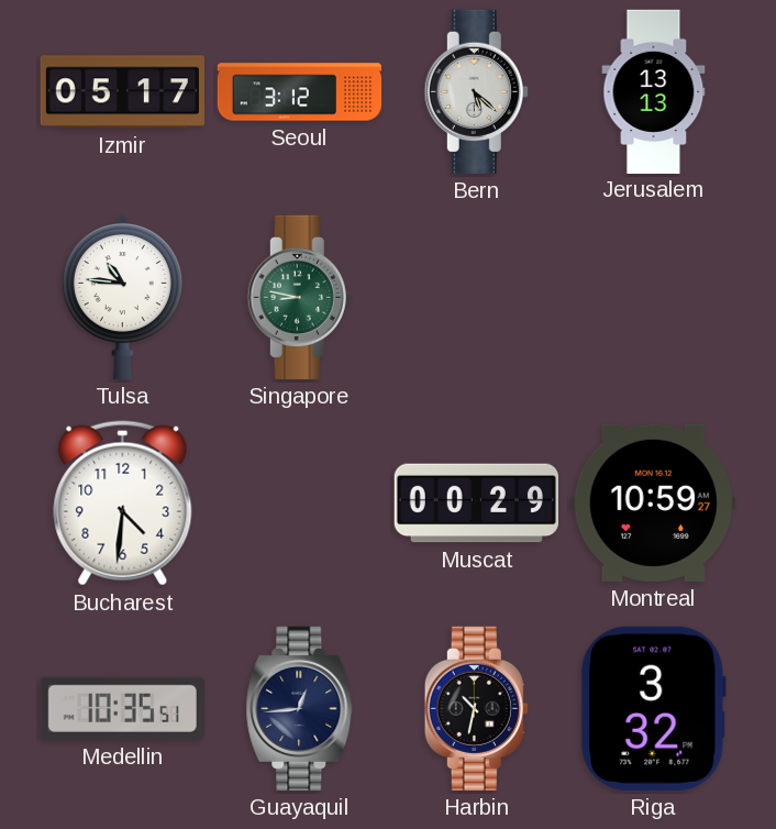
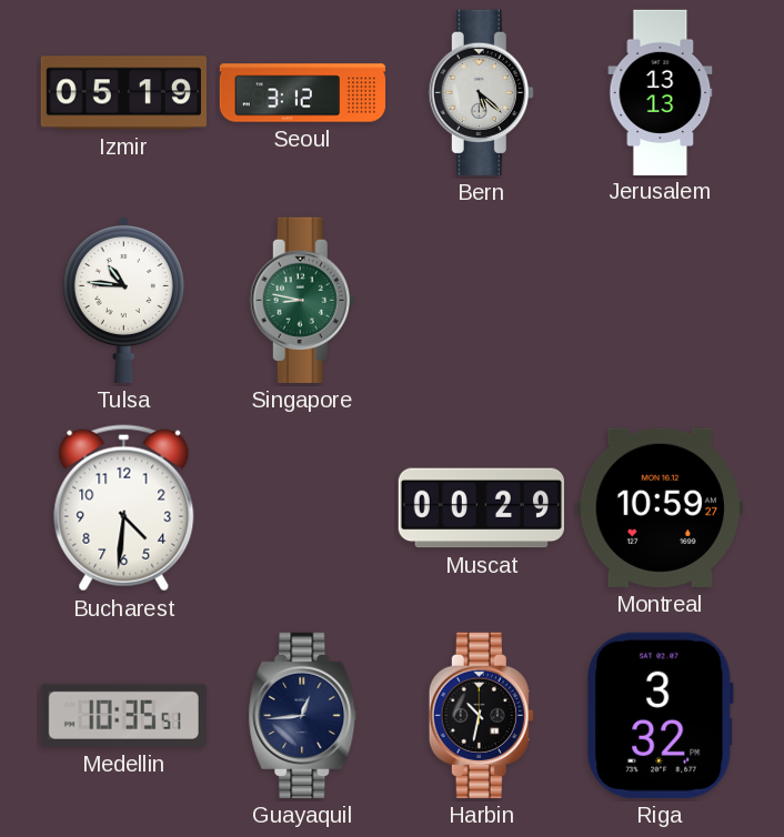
Izmir: 05:17 -> 05:19 (123, 93)
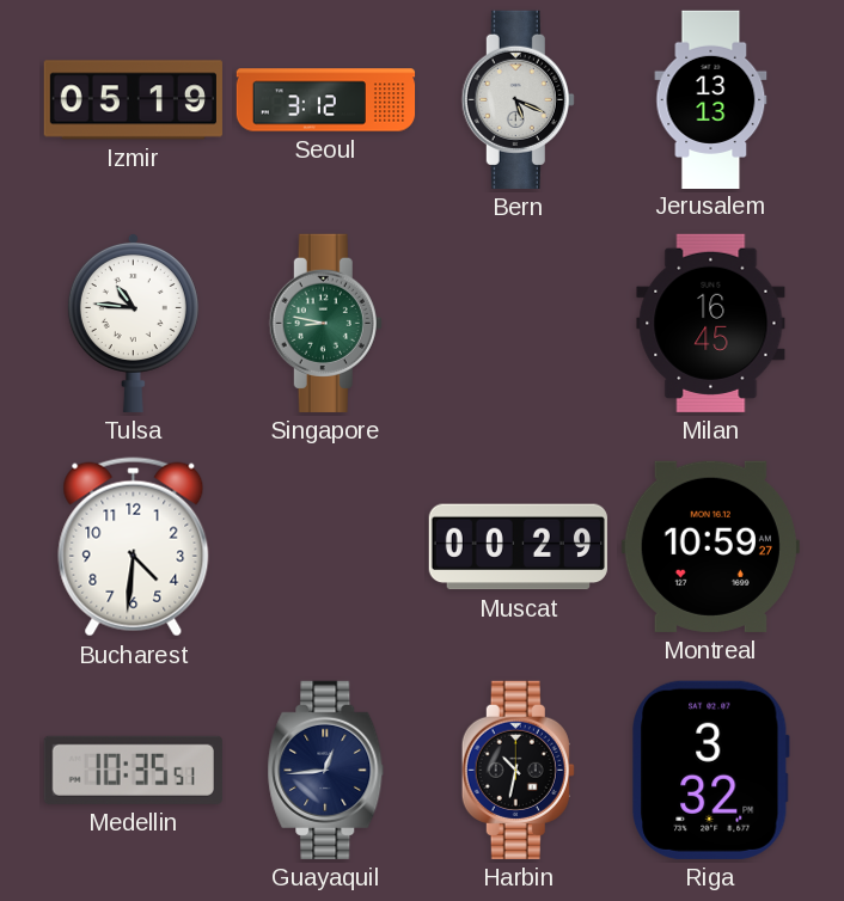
Bern: 5:22 -> 5:19 (518, 99)
Milan: none -> 16:45 (711, 323)
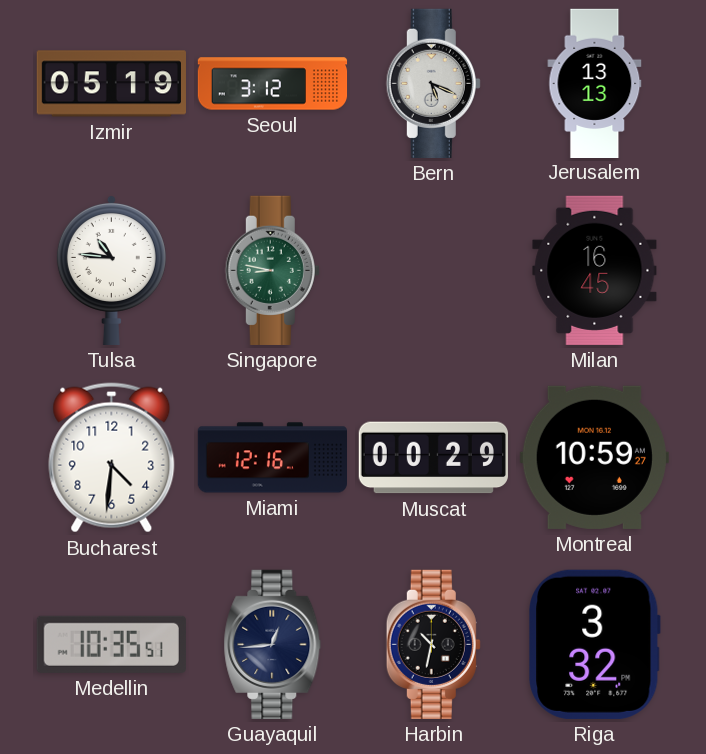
Miami: none -> 12:16 (272, 458)
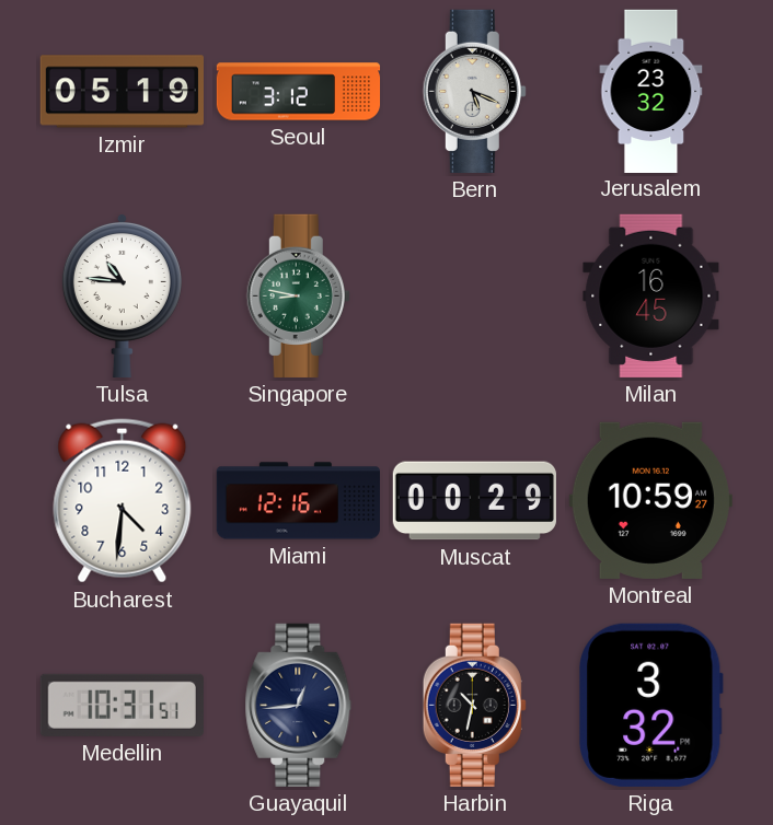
Jerusalem: 13:13 -> 23:32 (651, 91)
Medellin: 10:35 -> 10:31 (122, 705)
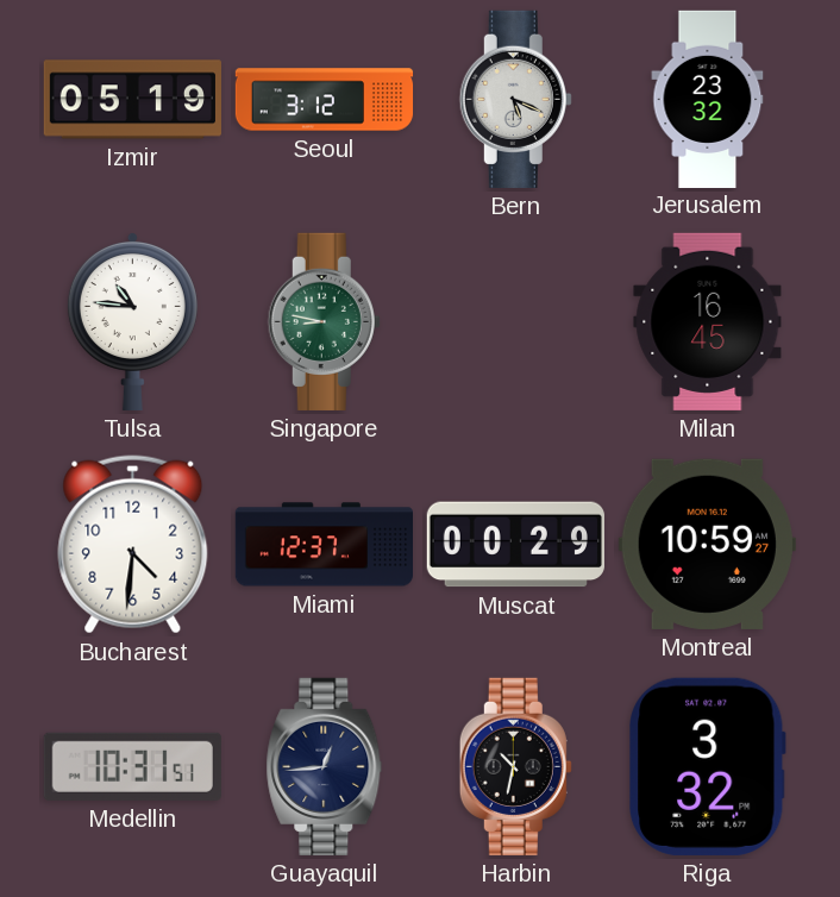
Miami: 12:16 -> 12:37 (324, 545)
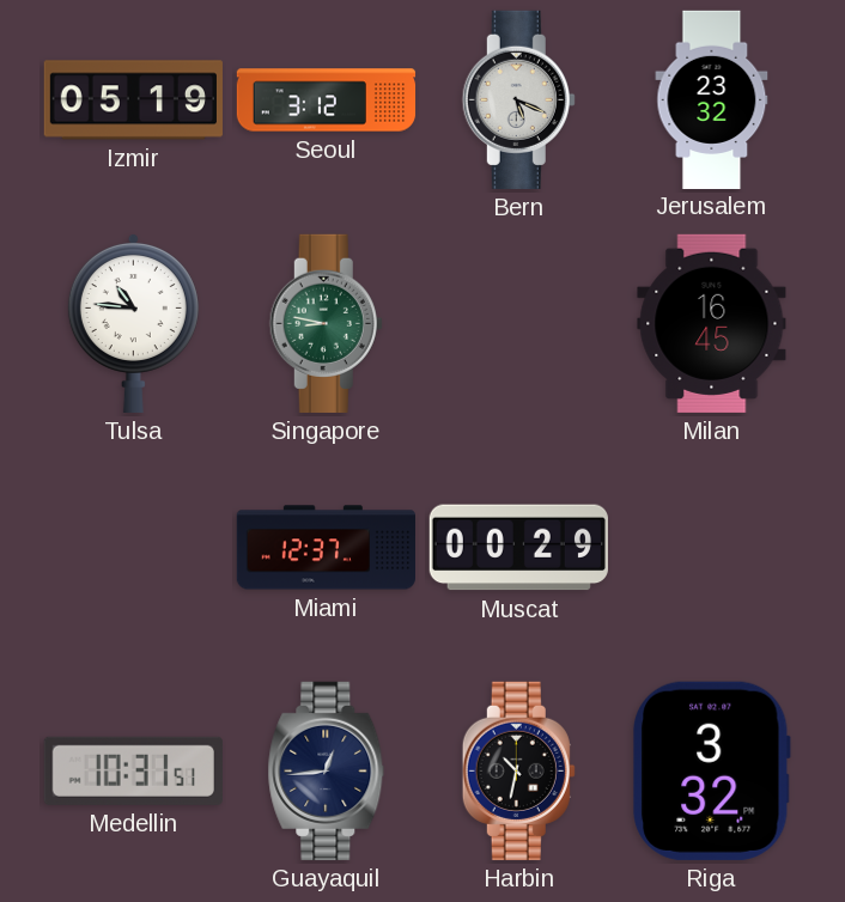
Bucharest: 4:31 -> none (133, 545)
Montreal: 10:59 -> none (707, 544)
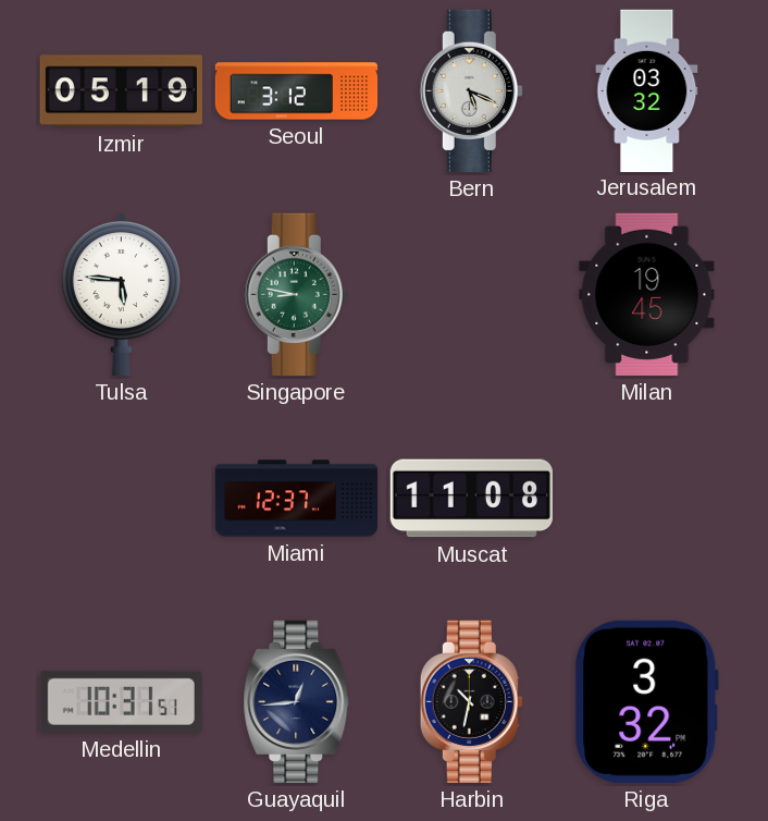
Jerusalem: 23:32 -> 03:32 (647, 90)
Tulsa: 10:46 -> 5:46 (121, 294)
Milan: 16:45 -> 19:45 (647, 294)
Muscat: 00:29 -> 11:08 (471, 499)
